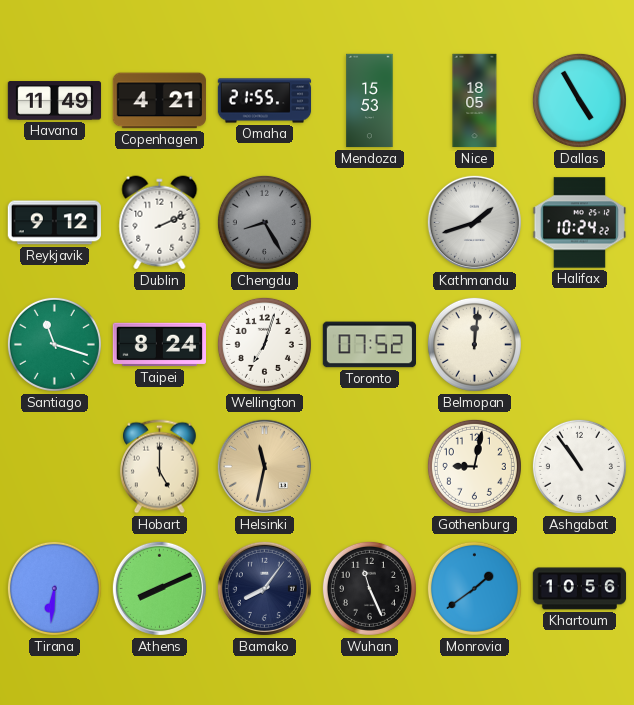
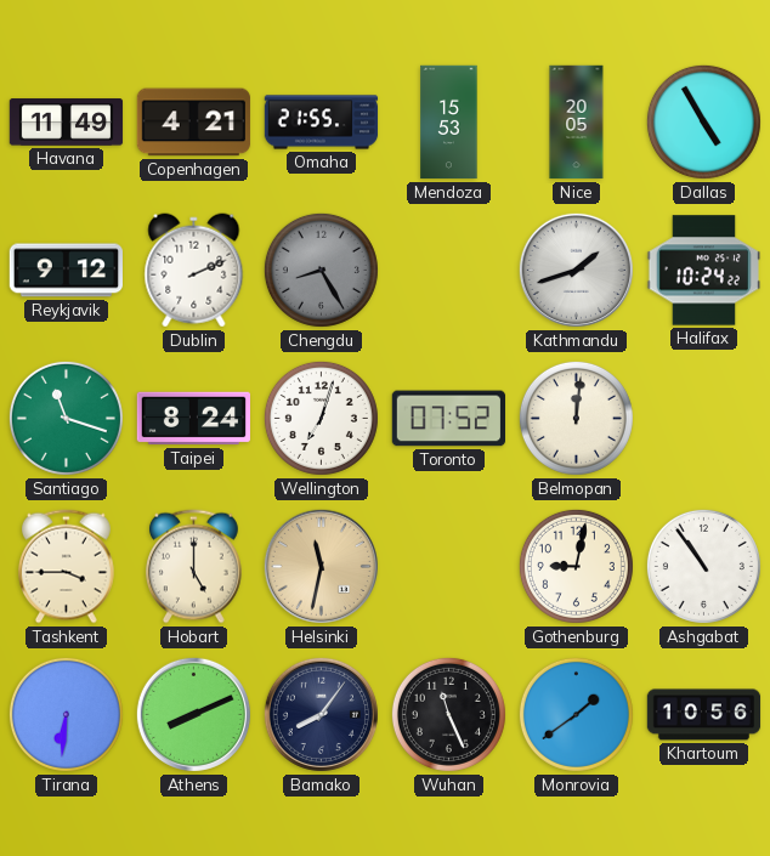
Nice: 18:05 -> 20:05 (577, 123)
Tashkent: none -> 3:45 (66, 567)
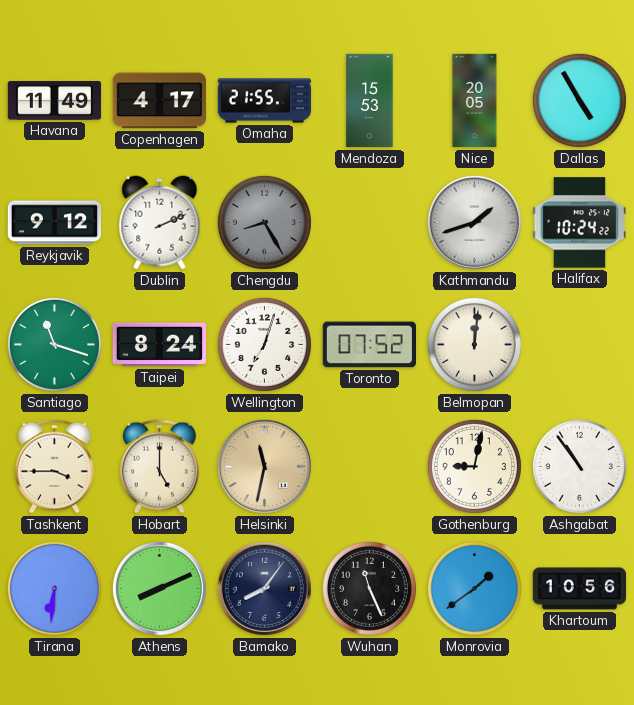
Copenhagen: 4:21 -> 4:17 (159, 101)
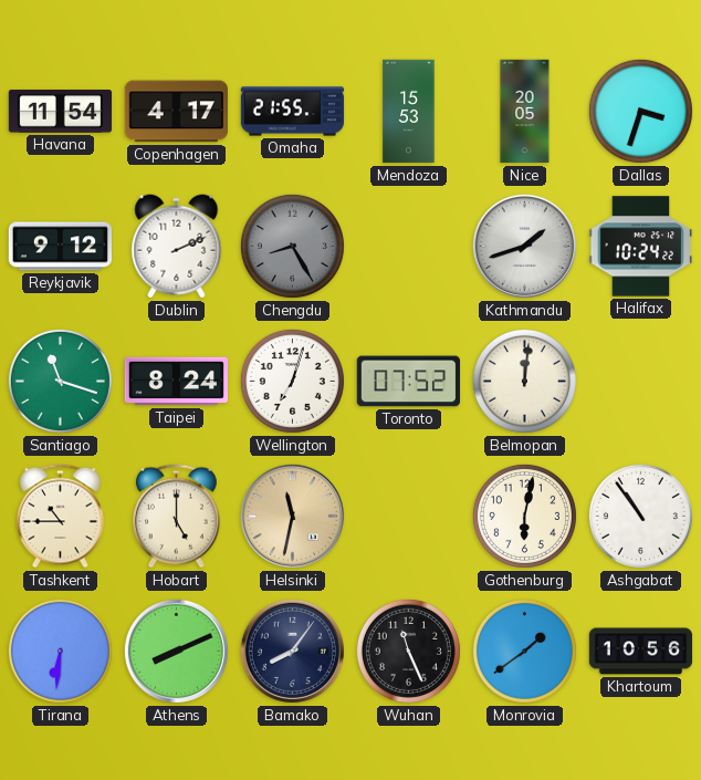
Havana: 11:49 -> 11:54 (61, 112)
Dallas: 4:55 -> 3:33 (640, 111)
Tashkent: 3:45 -> 10:45 (60, 517)
Gothenburg: 9:02 -> 6:02 (524, 516)
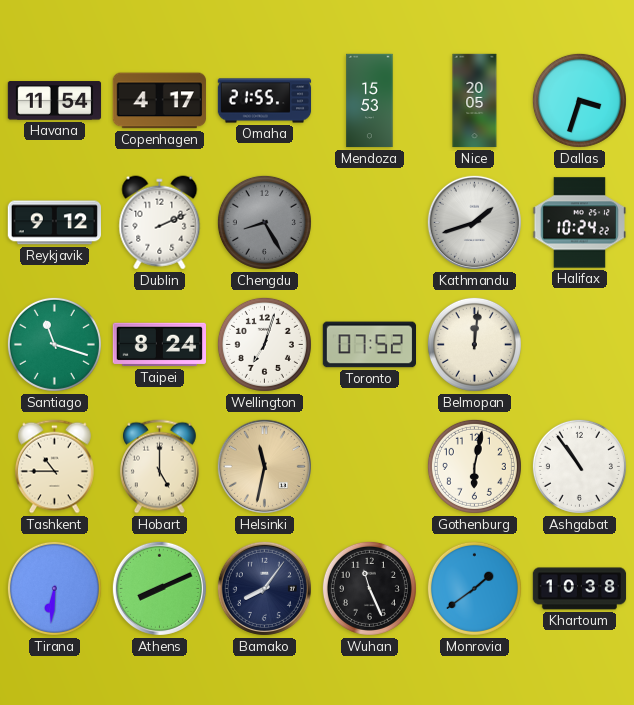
Khartoum: 10:56 -> 10:38 (580, 589)
